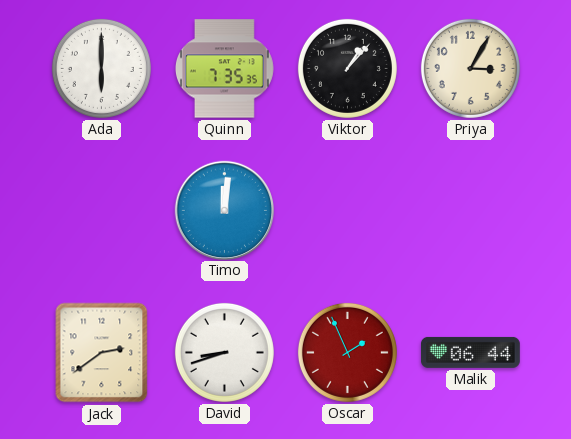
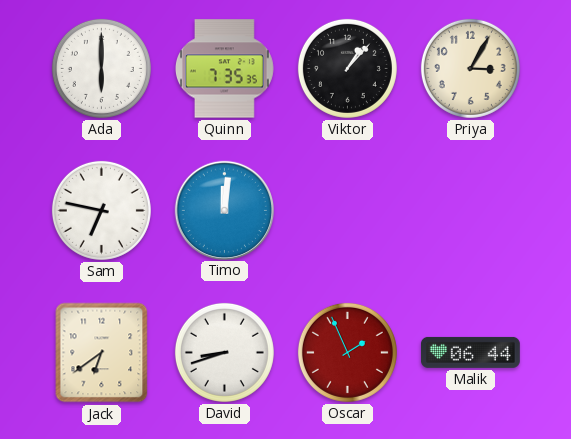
Sam: none -> 6:47 (101, 210)
Jack: 2:39 -> 6:39 (102, 353)
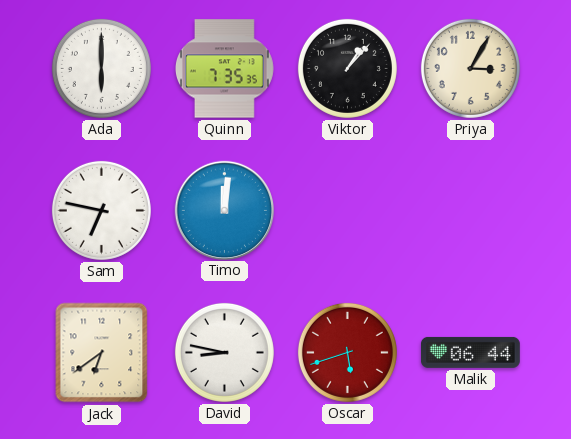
David: 8:42 -> 8:47 (224, 352)
Oscar: 1:56 -> 5:42 (347, 352)
